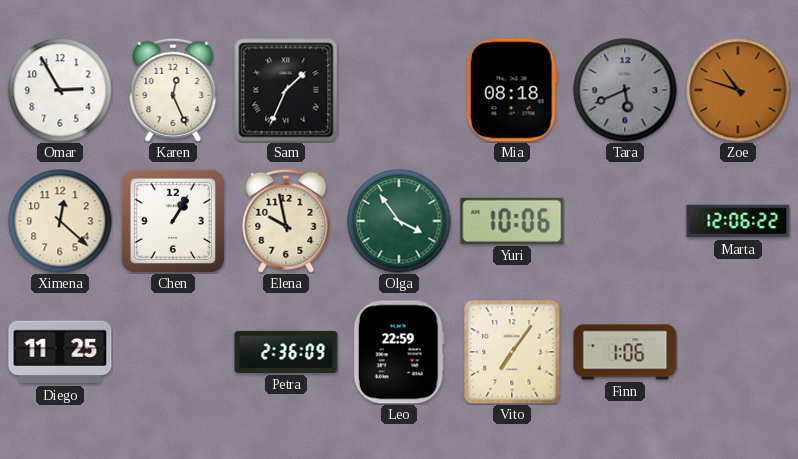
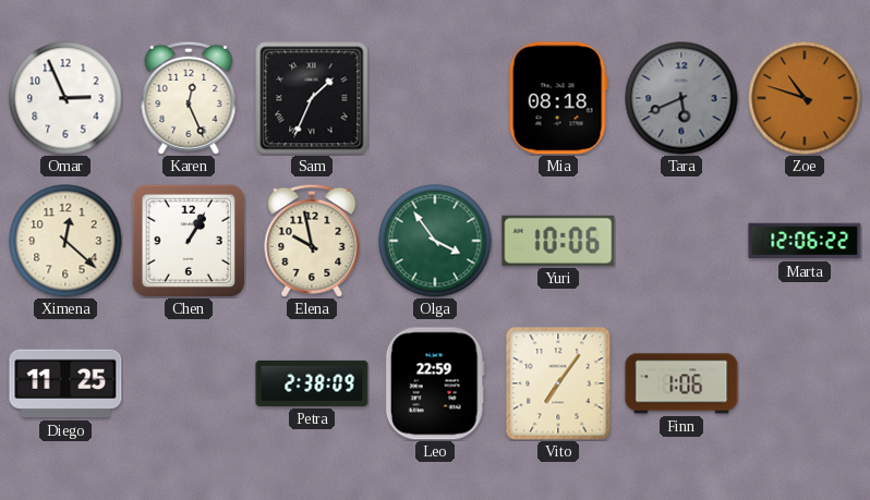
Omar: 2:55 -> 2:56 (65, 98)
Petra: 2:36 -> 2:38 (312, 383)
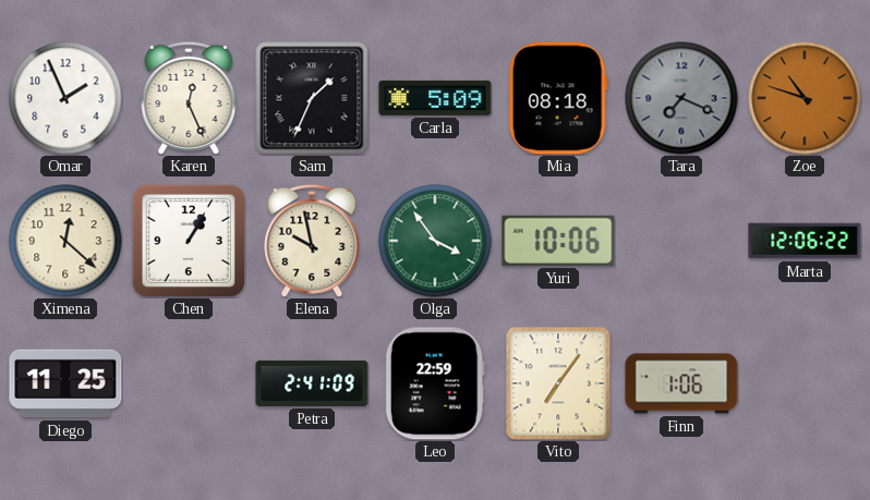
Omar: 2:56 -> 1:56 (65, 98)
Carla: none -> 5:09 (435, 98)
Tara: 5:41 -> 7:19 (681, 98)
Petra: 2:38 -> 2:41 (312, 383)
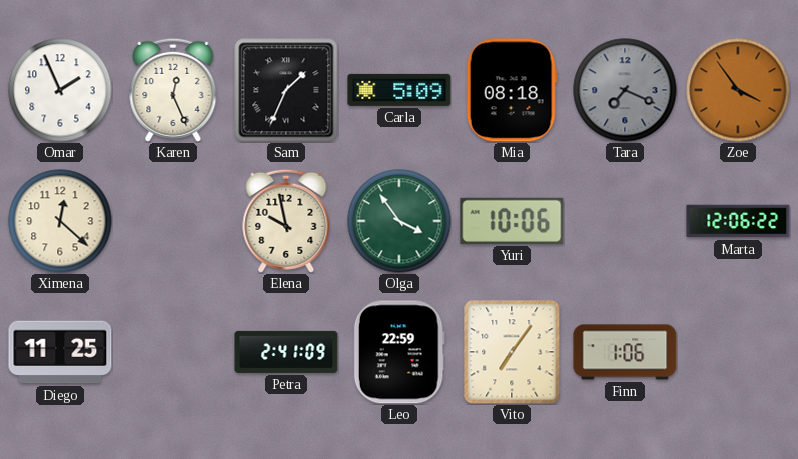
Zoe: 10:48 -> 3:54 (738, 90)
Chen: 1:05 -> none (189, 241)
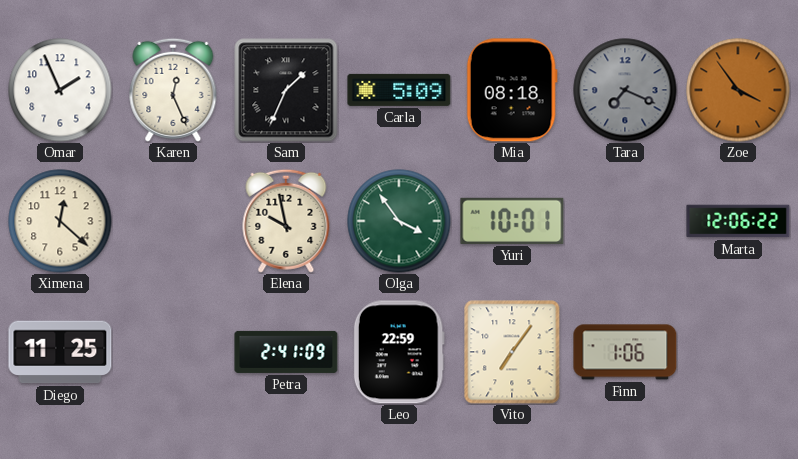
Yuri: 10:06 -> 10:01 (512, 221)
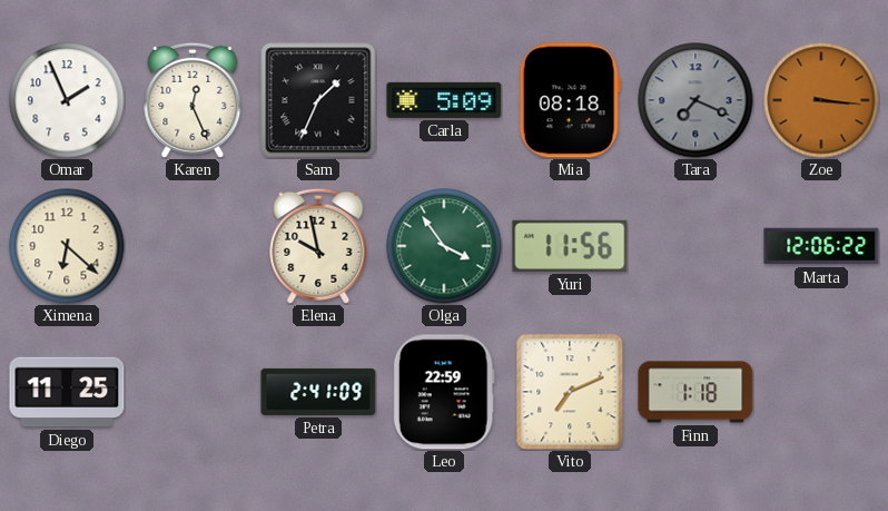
Zoe: 3:54 -> 3:16 (821, 100)
Ximena: 12:22 -> 6:22 (67, 246)
Yuri: 10:01 -> 11:56 (570, 246)
Vito: 7:06 -> 7:11 (570, 392)
Finn: 1:06 -> 1:18 (695, 392)
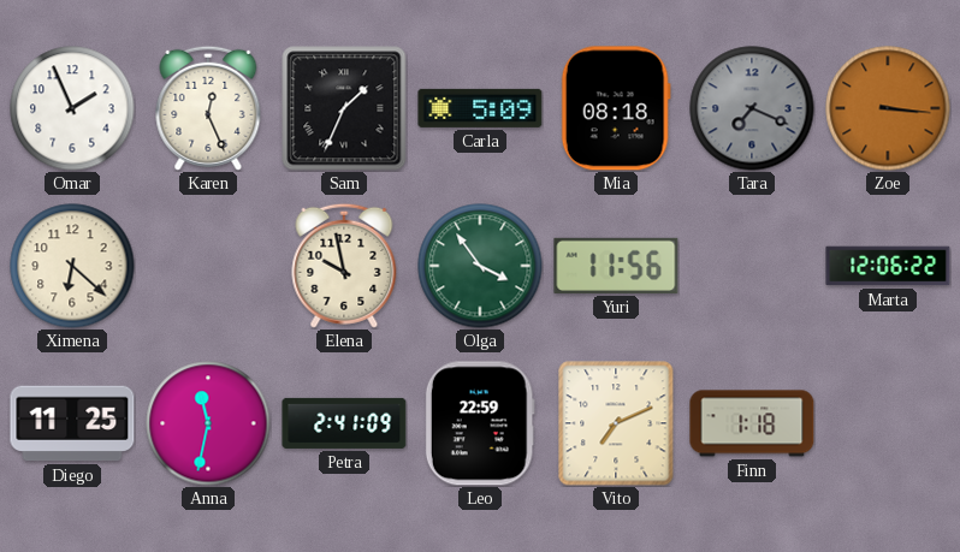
Anna: none -> 11:32 (208, 423)
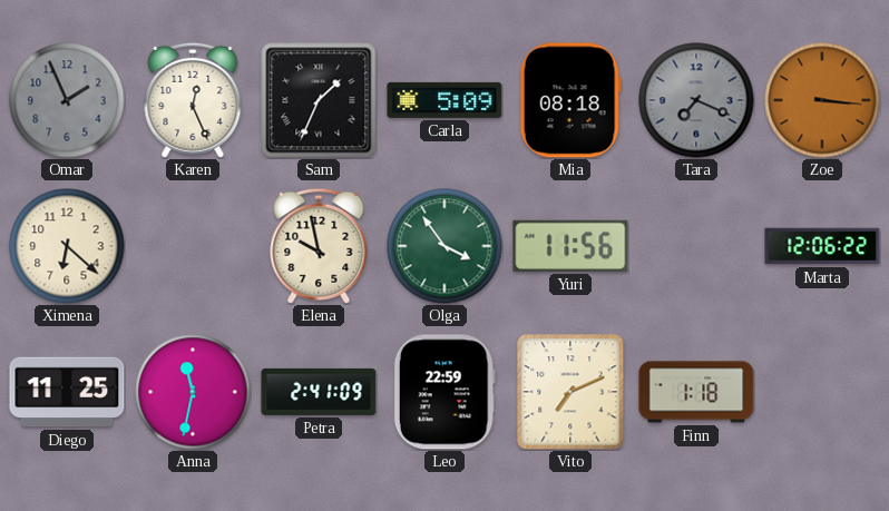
Omar dial: white -> grey (67, 100)
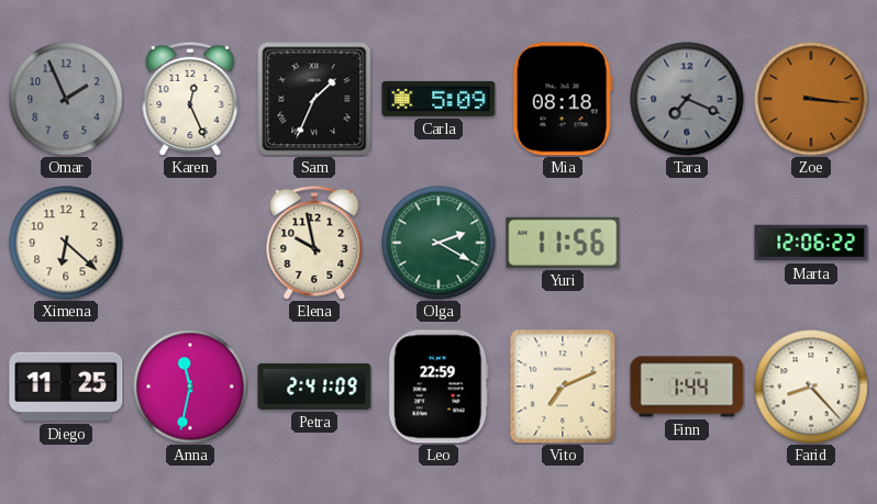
Olga: 3:54 -> 2:20 (438, 243)
Finn: 1:18 -> 1:44 (687, 387)
Farid: none -> 8:23 (811, 387)
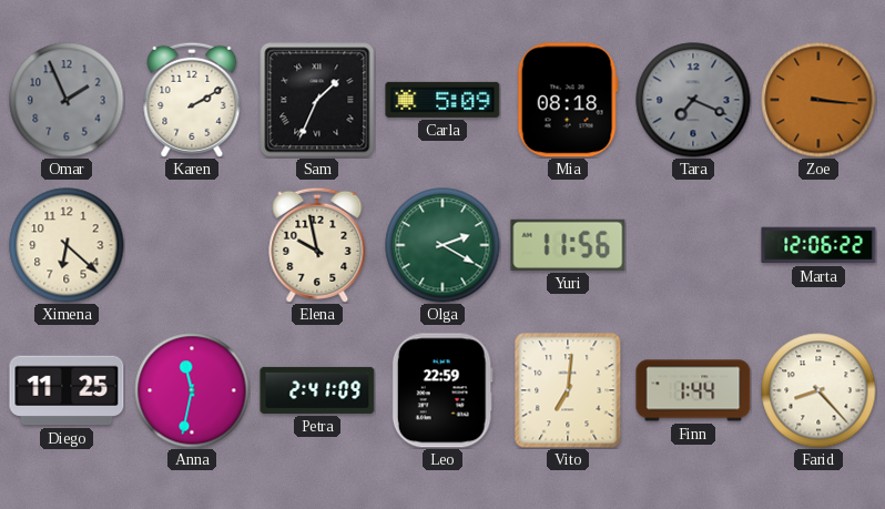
Karen: 12:26 -> 2:10 (192, 100)
Vito: 7:11 -> 7:01 (568, 390)
